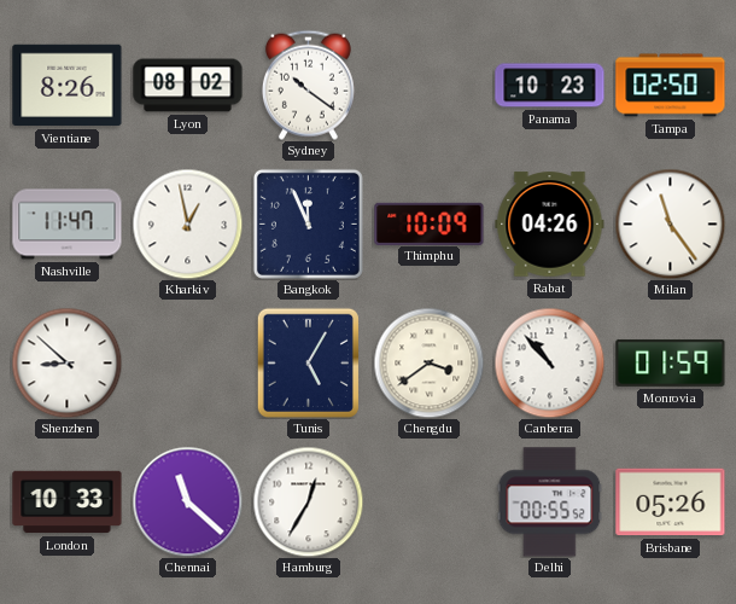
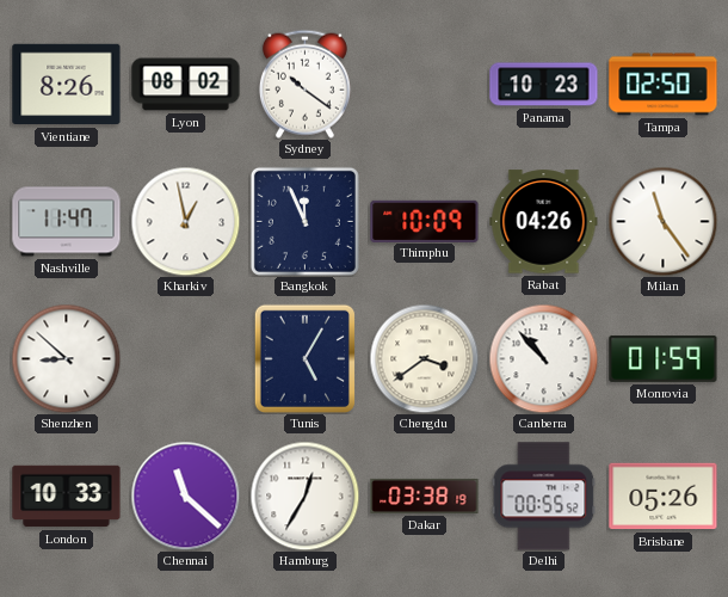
Dakar: none -> 03:38 (425, 496)
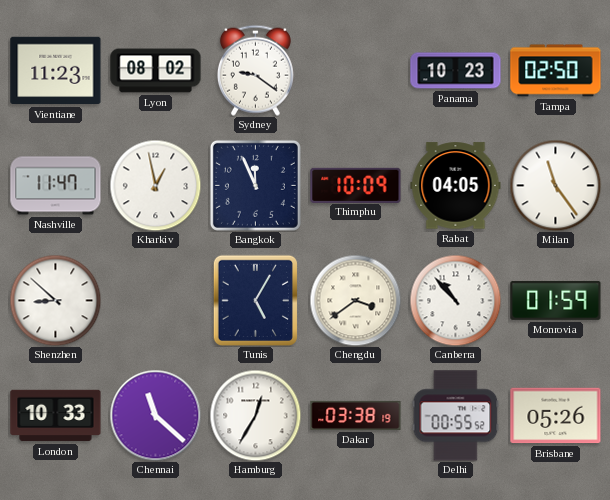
Vientiane: 8:26 -> 11:23 (56, 71)
Sydney: 10:21 -> 9:21 (255, 70)
Rabat: 04:26 -> 04:05 (456, 186)
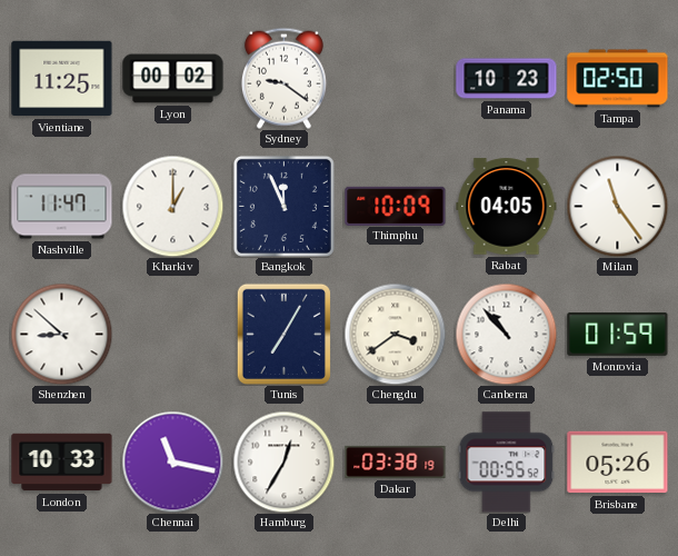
Vientiane: 11:23 -> 11:25 (62, 79)
Lyon: 08:02 -> 00:02 (173, 79)
Kharkiv: 12:58 -> 1:00 (172, 206)
Tunis: 5:05 -> 7:05 (283, 334)
Chennai: 11:22 -> 11:17 (172, 461)
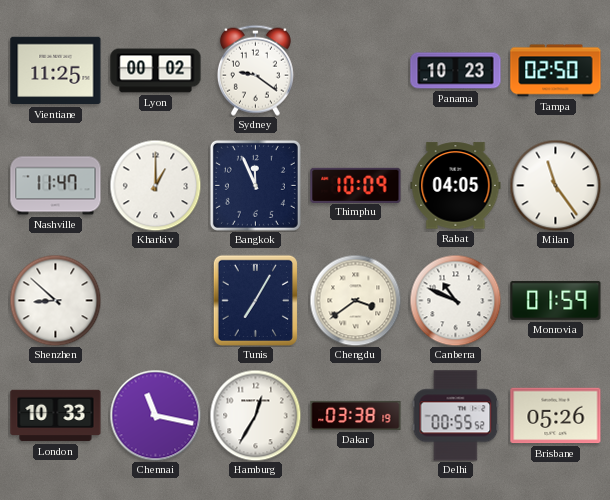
Canberra: 10:53 -> 10:49 (455, 300)
